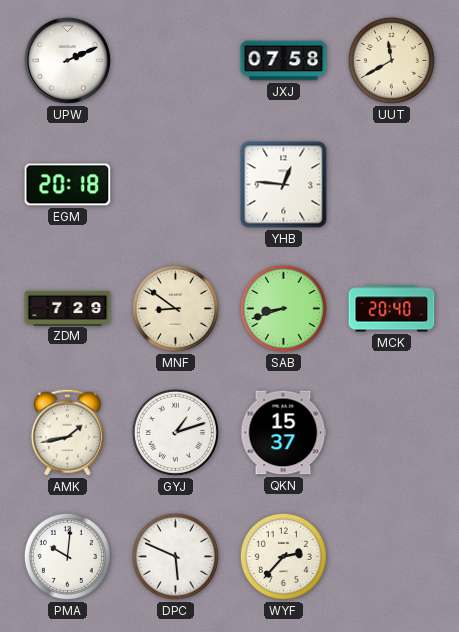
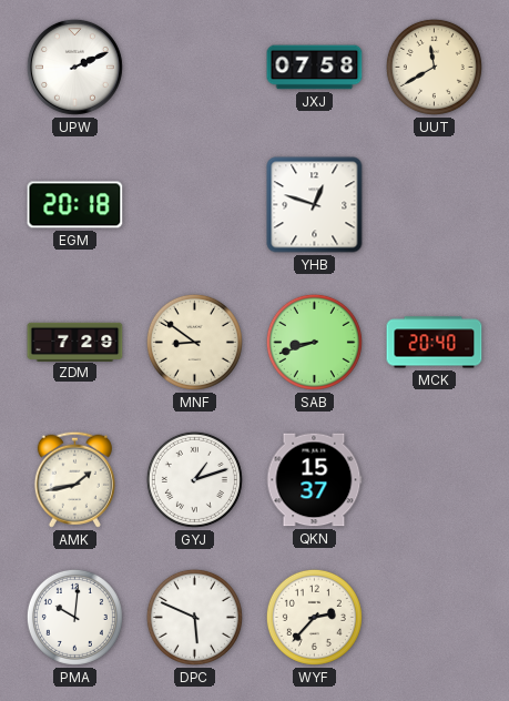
YHB: 12:46 -> 12:48 (315, 205)
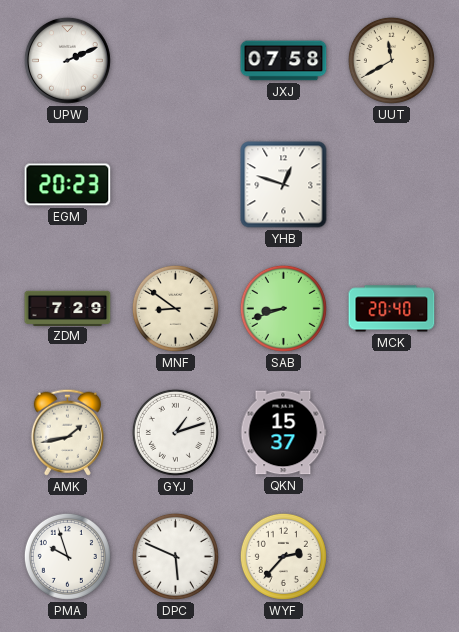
EGM: 20:18 -> 20:23 (68, 185)
PMA: 10:01 -> 9:57 (67, 556)
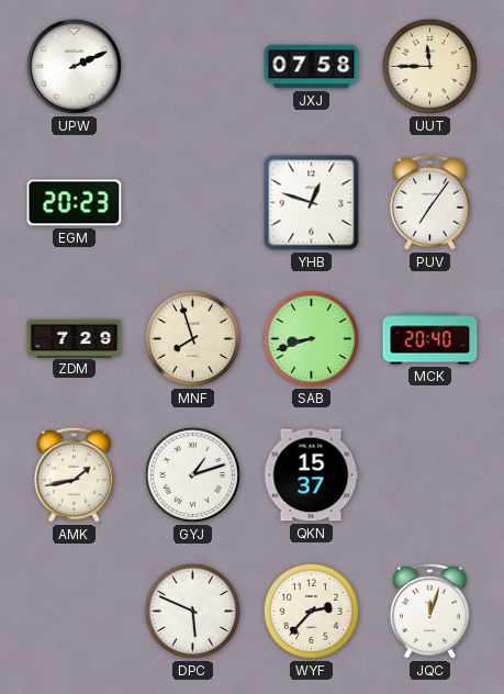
UUT: 11:40 -> 11:45 (429, 66)
PUV: none -> 7:06 (429, 202)
MNF: 8:51 -> 7:57 (192, 338)
PMA: 9:57 -> none (67, 556)
JQC: none -> 12:03 (429, 611)
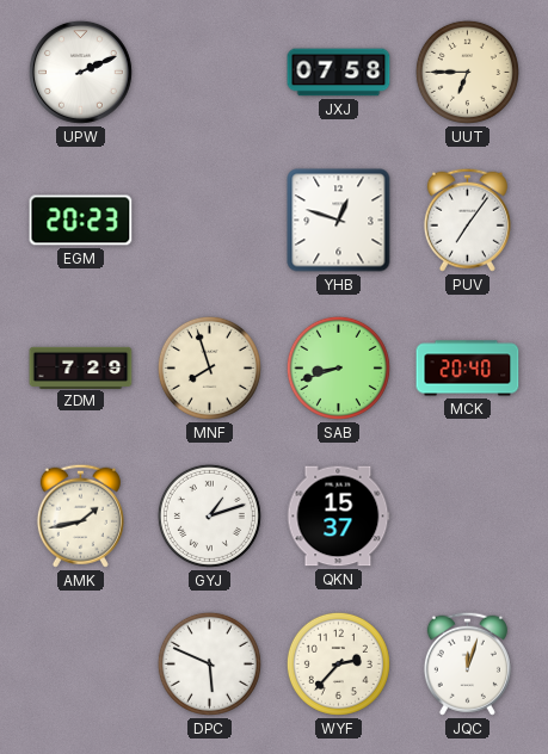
UUT: 11:45 -> 6:45 (467, 72)
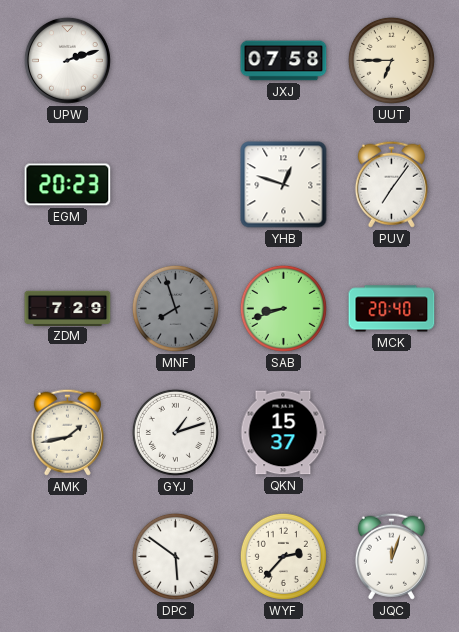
UPW: 2:11 -> 2:12 (67, 60)
MNF dial: cream -> grey (175, 308)
DPC: 5:49 -> 5:51 (175, 556)
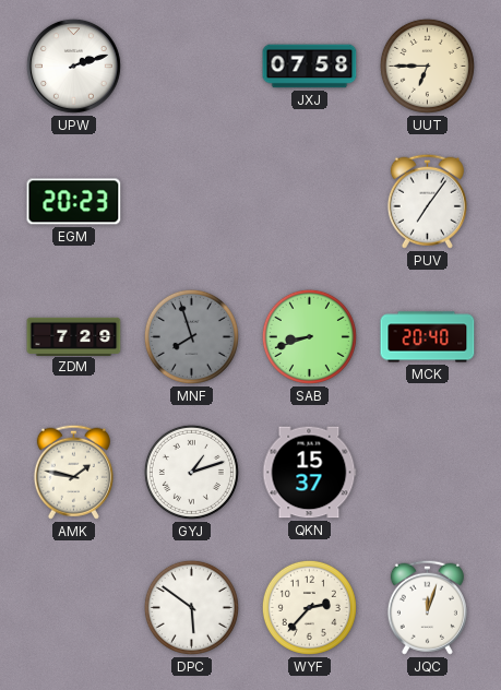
YHB: 12:48 -> none (284, 185)
AMK: 1:43 -> 1:47 (73, 472)
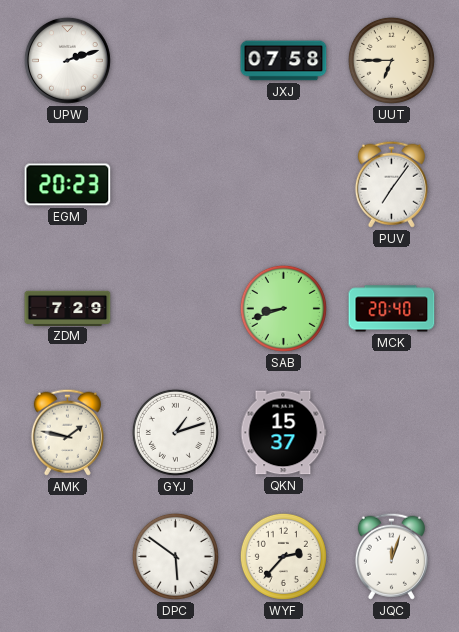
MNF: 7:57 -> none (191, 336)
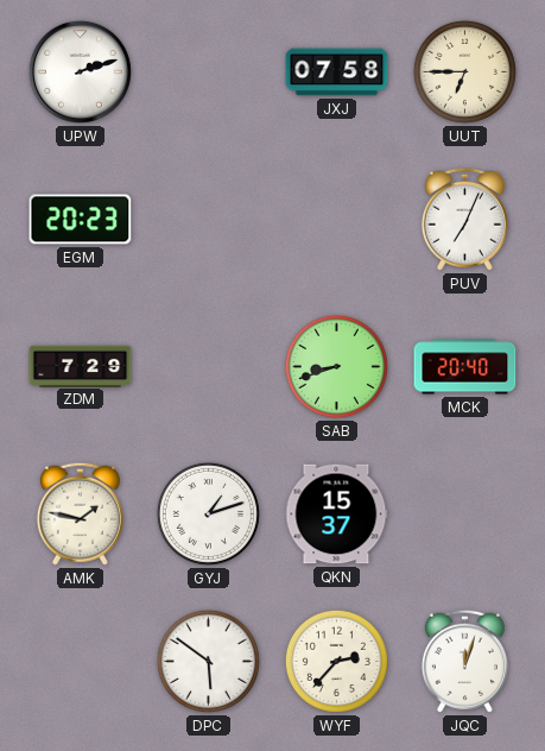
PUV: 7:06 -> 7:04 (464, 219)
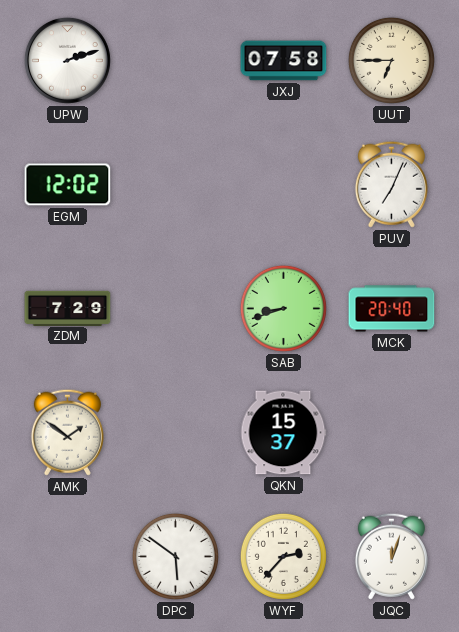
EGM: 20:23 -> 12:02 (68, 185)
AMK: 1:47 -> 1:51 (67, 432)
GYJ: 1:12 -> none (208, 513)
